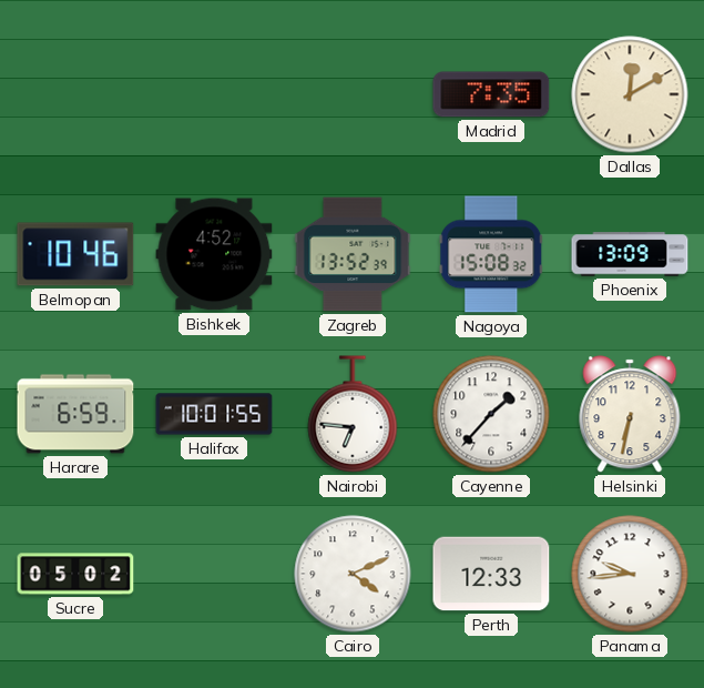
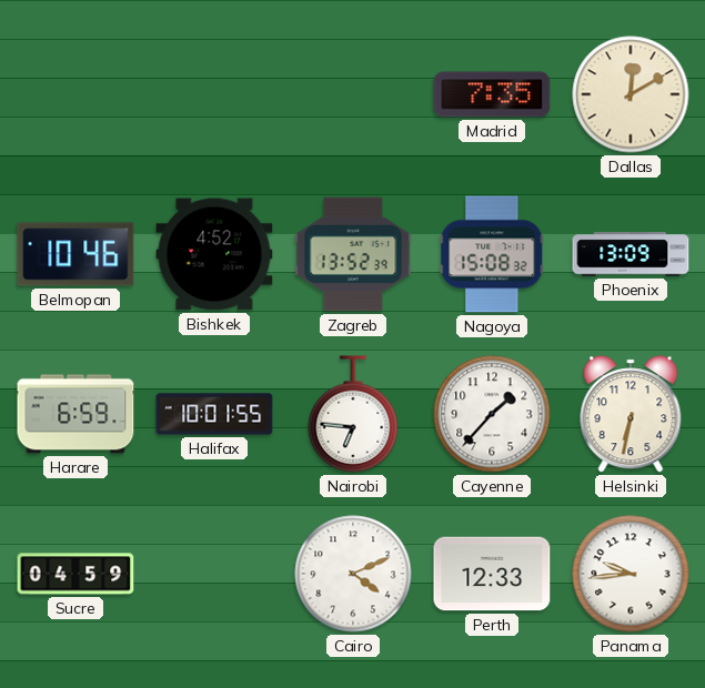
Sucre: 05:02 -> 04:59 (75, 574)
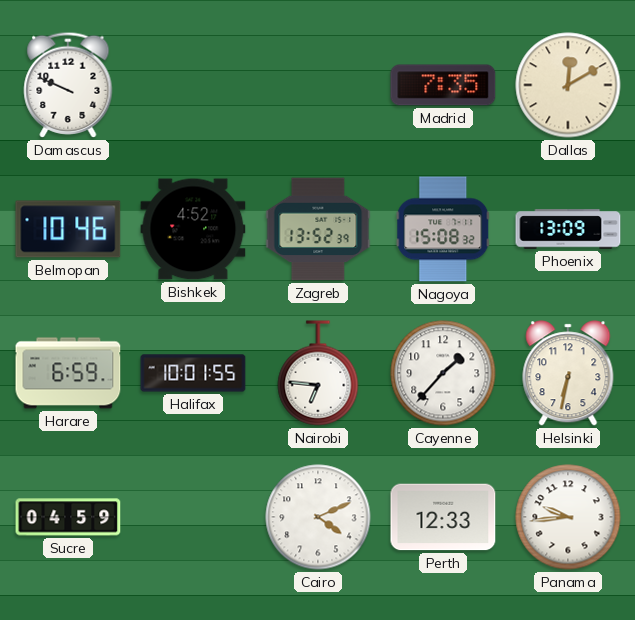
Damascus: none -> 9:49 (68, 85)
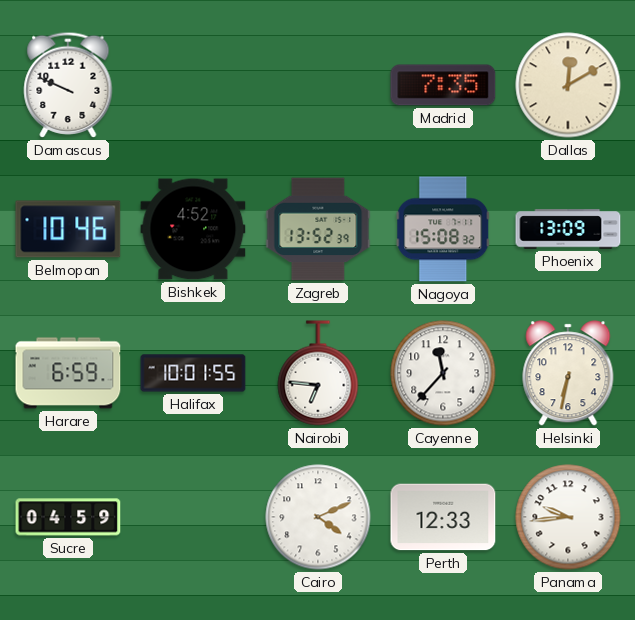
Cayenne: 1:37 -> 11:37 (443, 373)
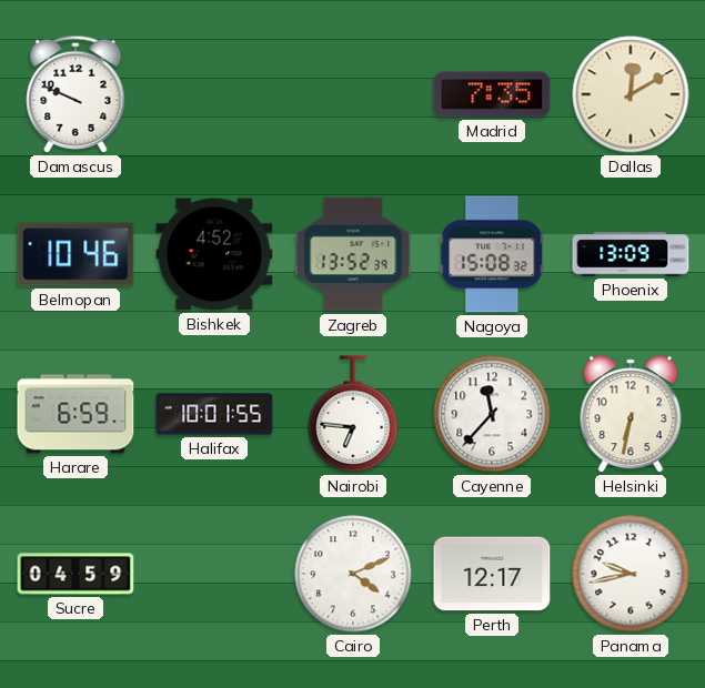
Perth: 12:33 -> 12:17 (492, 574)
Panama: 9:44 -> 9:43 (631, 574)
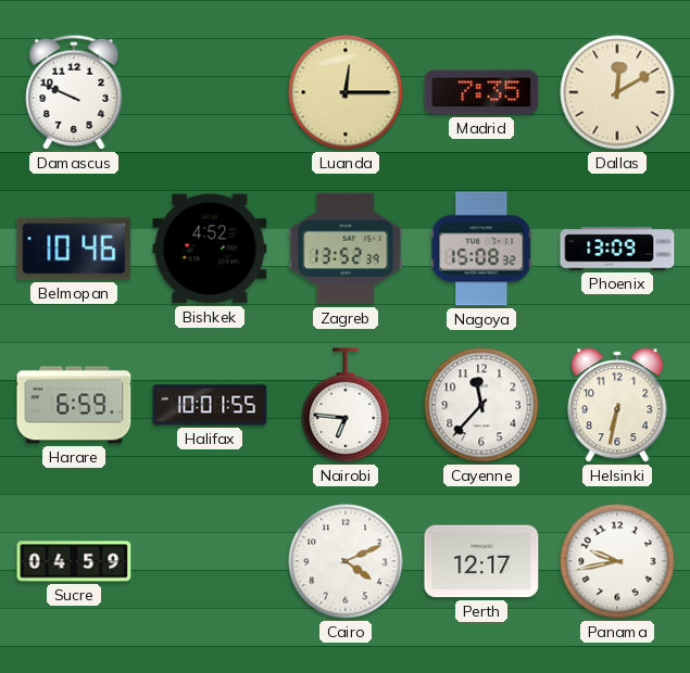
Luanda: none -> 12:15 (346, 92)
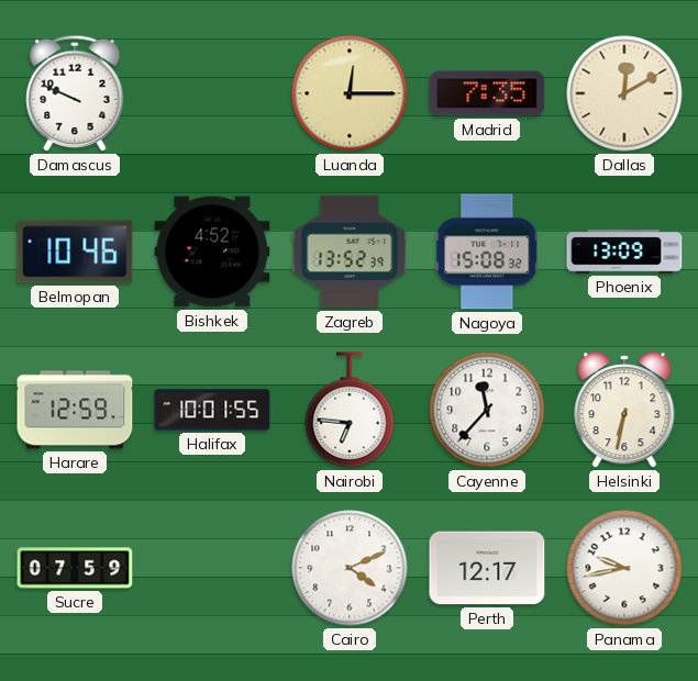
Harare: 6:59 -> 12:59 (75, 410)
Sucre: 04:59 -> 07:59 (75, 568)
